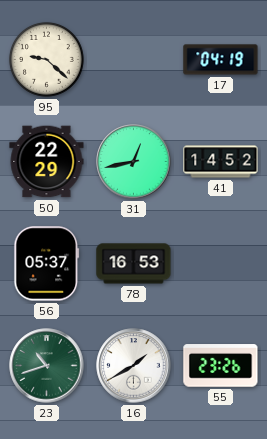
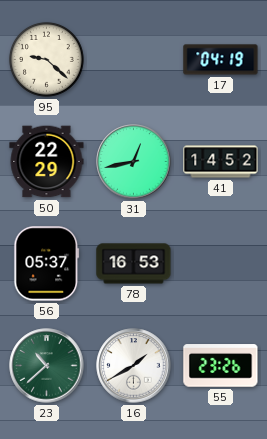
23: 10:42 -> 10:38 (47, 366)
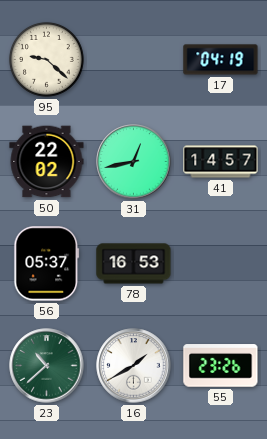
50: 22:29 -> 22:02 (47, 162)
41: 14:52 -> 14:57 (221, 162)
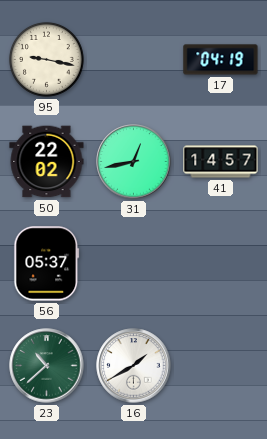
95: 9:22 -> 9:17 (46, 59)
78: 16:53 -> none (134, 264)
55: 23:26 -> none (221, 366)
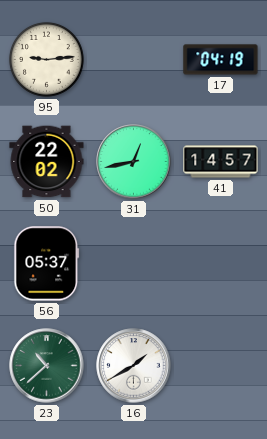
95: 9:17 -> 9:14 (46, 59)
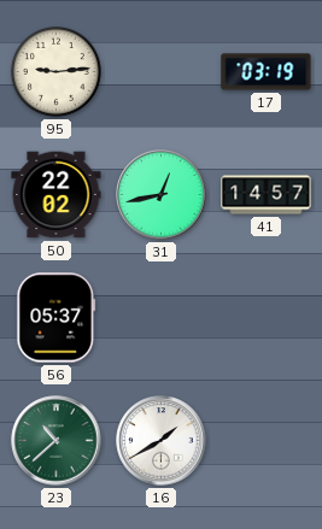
17: 04:19 -> 03:19 (267, 72)
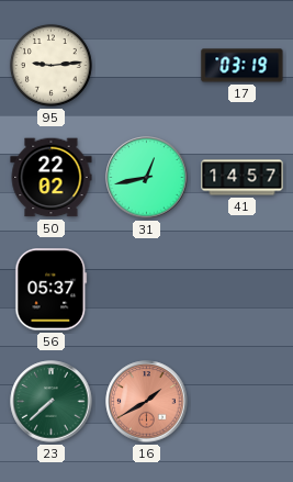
23: 10:38 -> 7:38 (52, 402)
16 dial: white -> salmon (147, 402)
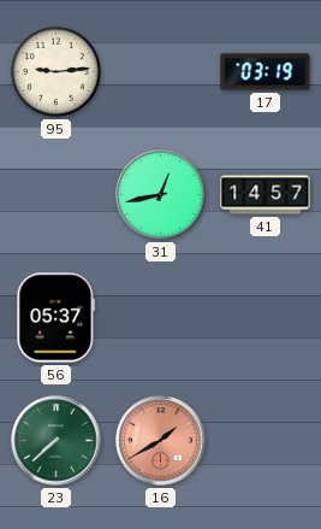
50: 22:02 -> none (52, 178)
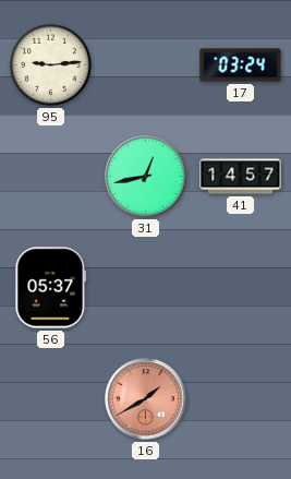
17: 03:19 -> 03:24 (241, 65)
23: 7:38 -> none (57, 441)
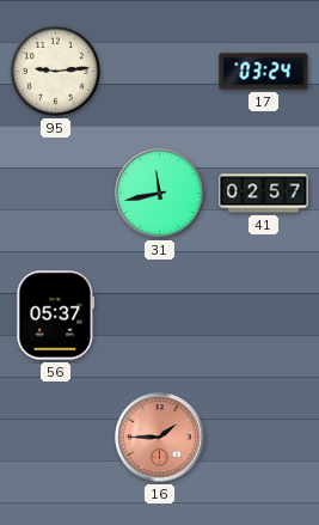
31: 12:43 -> 11:43 (160, 194)
41: 14:57 -> 02:57 (264, 194)
16: 1:40 -> 1:45 (160, 438)
